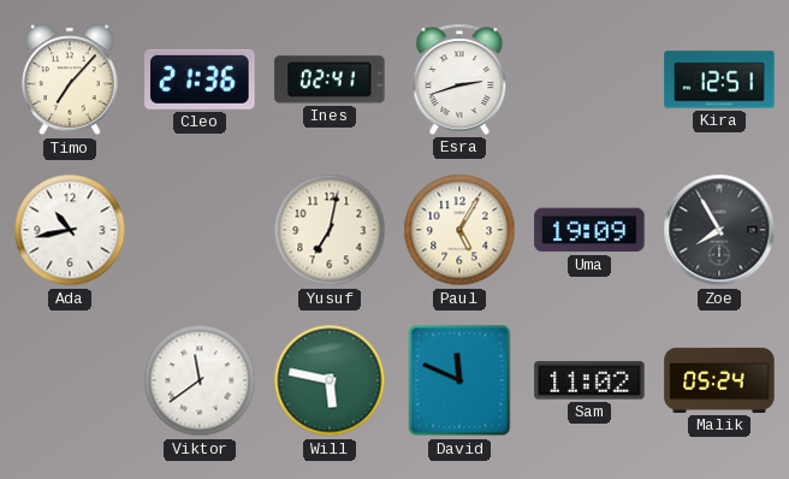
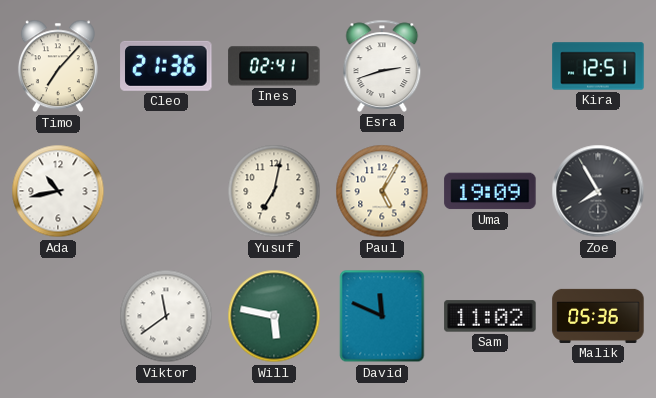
Malik: 05:24 -> 05:36 (598, 316)
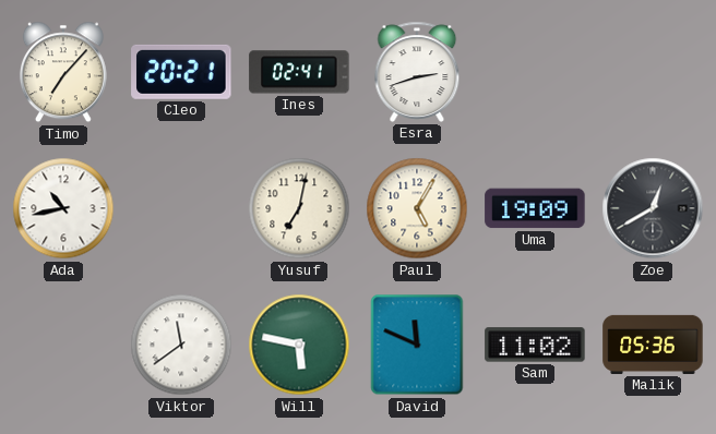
Cleo: 21:36 -> 20:21 (181, 72)
Kira: 12:51 -> none (598, 66)
Zoe: 7:55 -> 12:40 (653, 208)
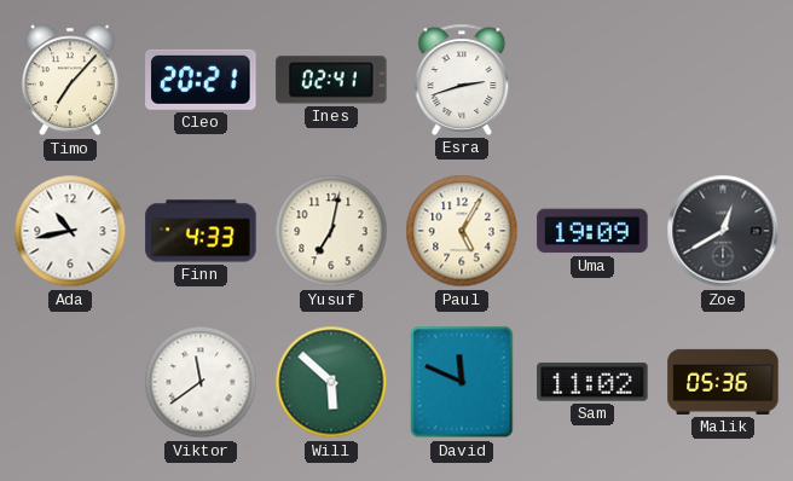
Finn: none -> 4:33 (201, 231)
Will: 5:47 -> 5:52 (331, 382)
